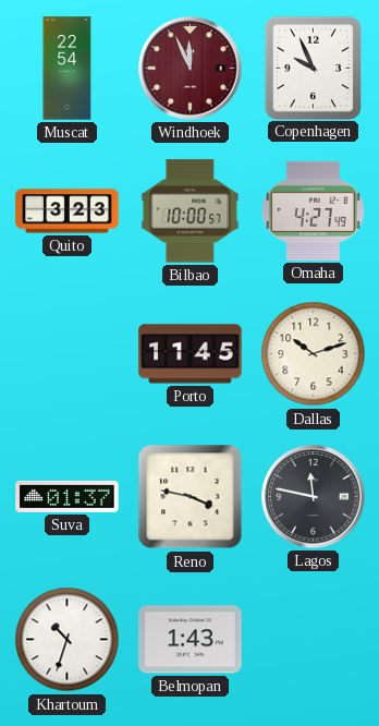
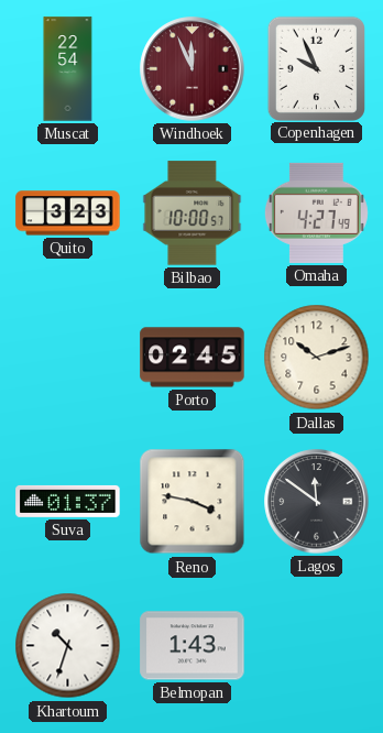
Porto: 11:45 -> 02:45 (193, 358)
Lagos: 11:47 -> 11:51 (317, 502)
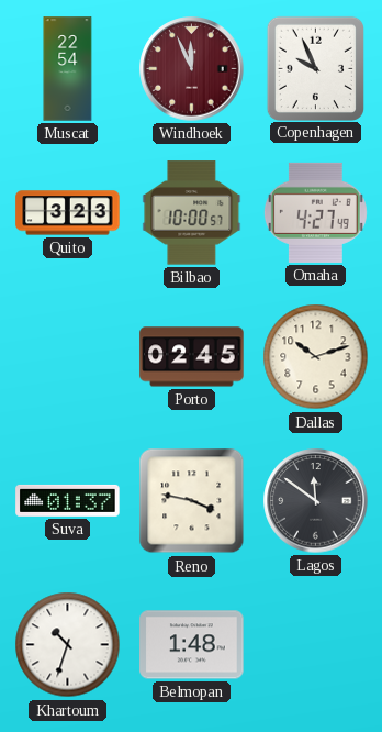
Belmopan: 1:43 -> 1:48 (192, 645)
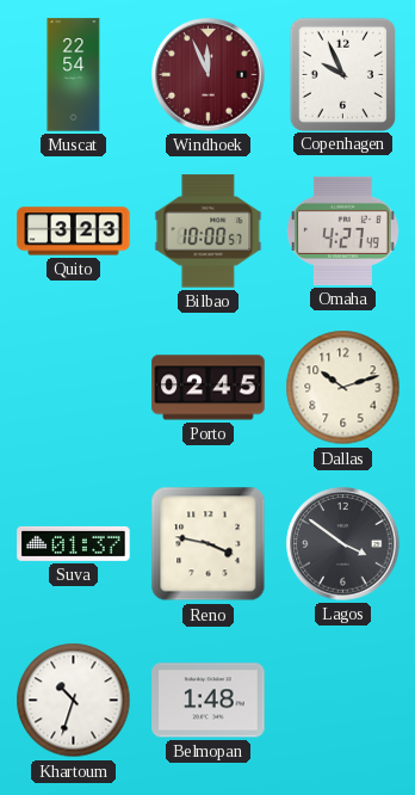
Lagos: 11:51 -> 3:51 (343, 544)
